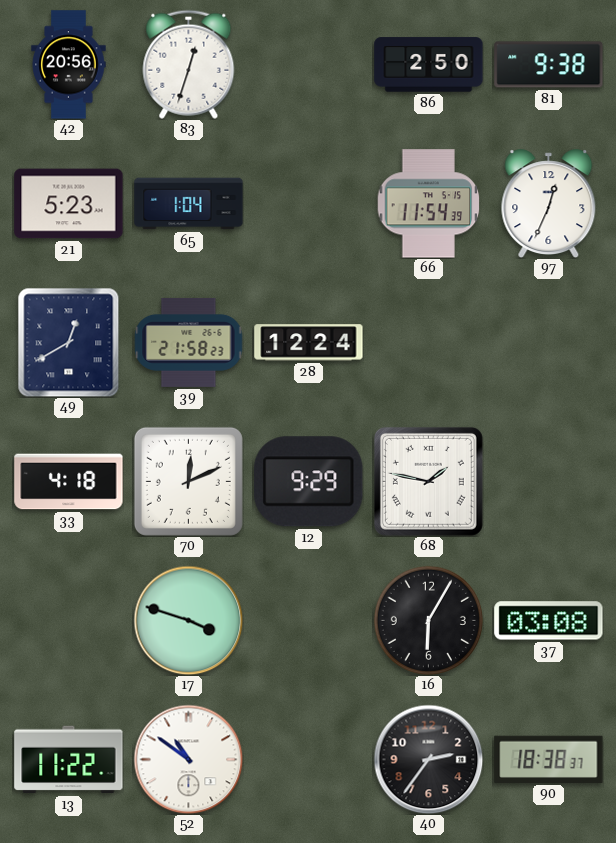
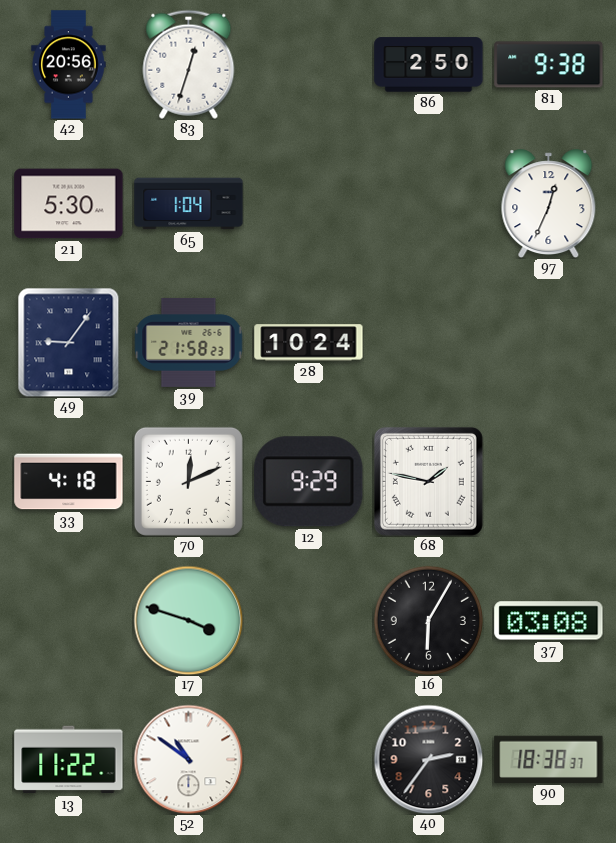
21: 5:23 -> 5:30 (69, 204)
66: 11:54 -> none (429, 204)
49: 12:40 -> 9:06 (69, 342)
28: 12:24 -> 10:24 (309, 343)
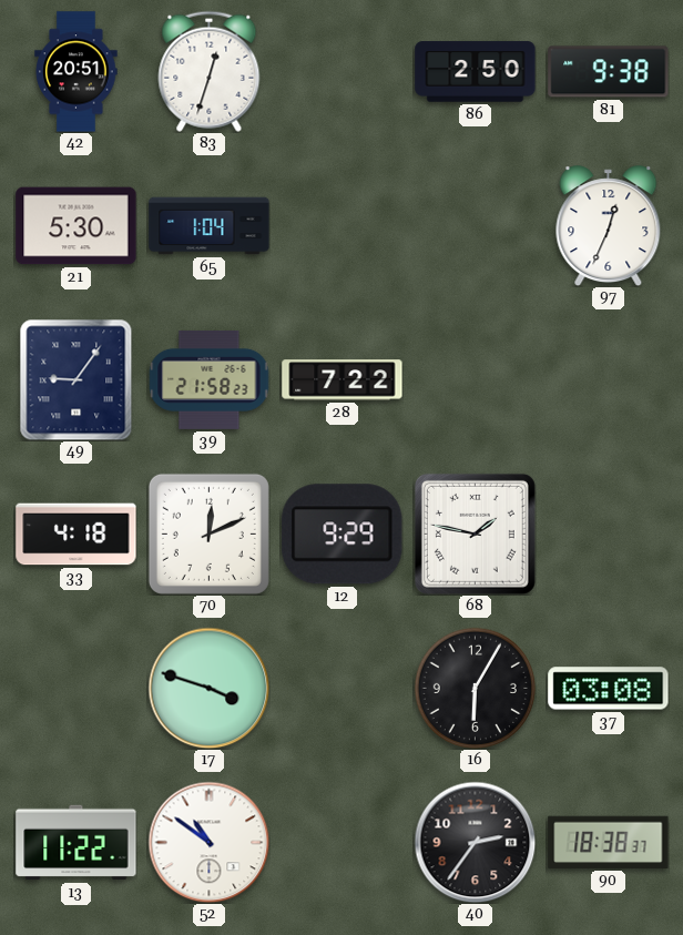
42: 20:56 -> 20:51 (77, 72)
28: 10:24 -> 7:22 (343, 380)
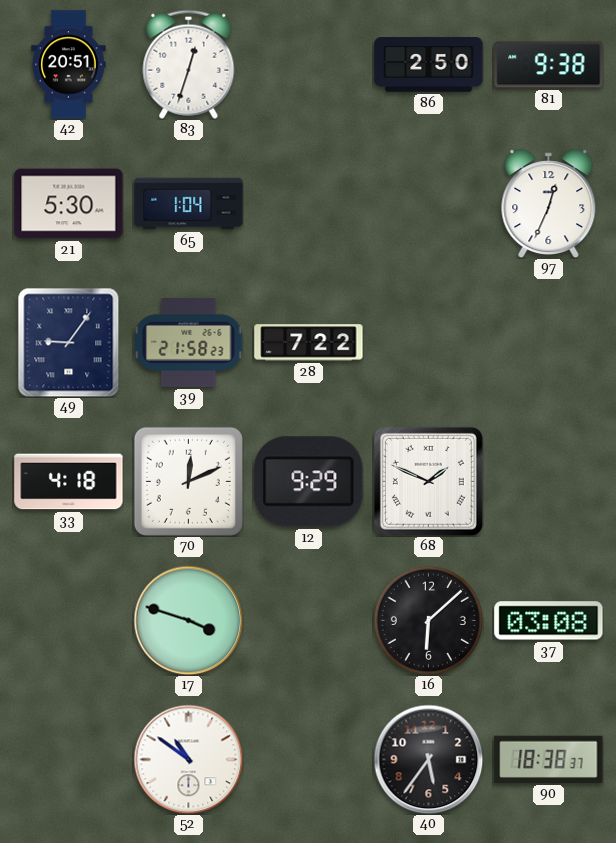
68: 1:47 -> 1:49 (428, 481)
16: 6:05 -> 6:08 (428, 620)
13: 11:22 -> none (77, 843)
40: 2:36 -> 5:36 (428, 759)
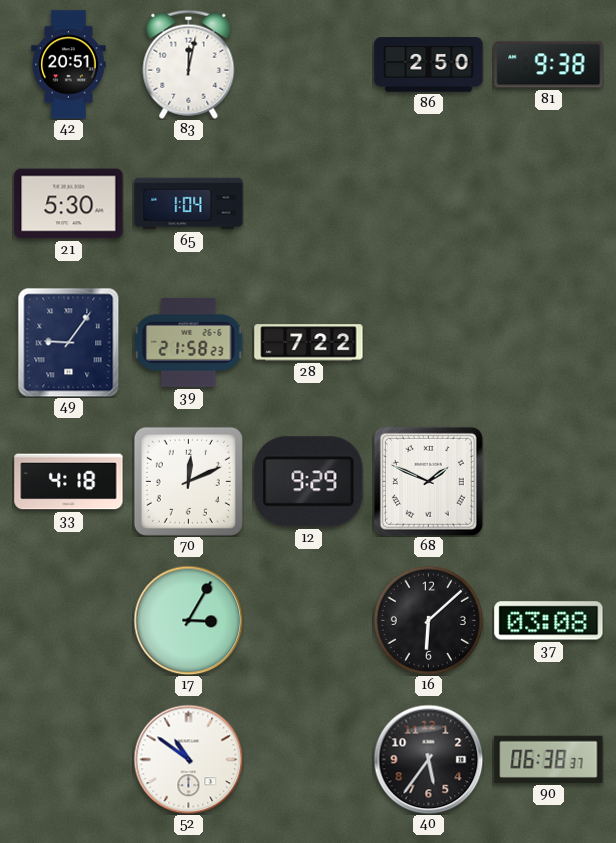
83: 12:33 -> 12:02 (189, 64)
97: 12:34 -> none (549, 204)
17: 3:48 -> 3:05 (188, 620)
90: 18:38 -> 06:38 (549, 759)
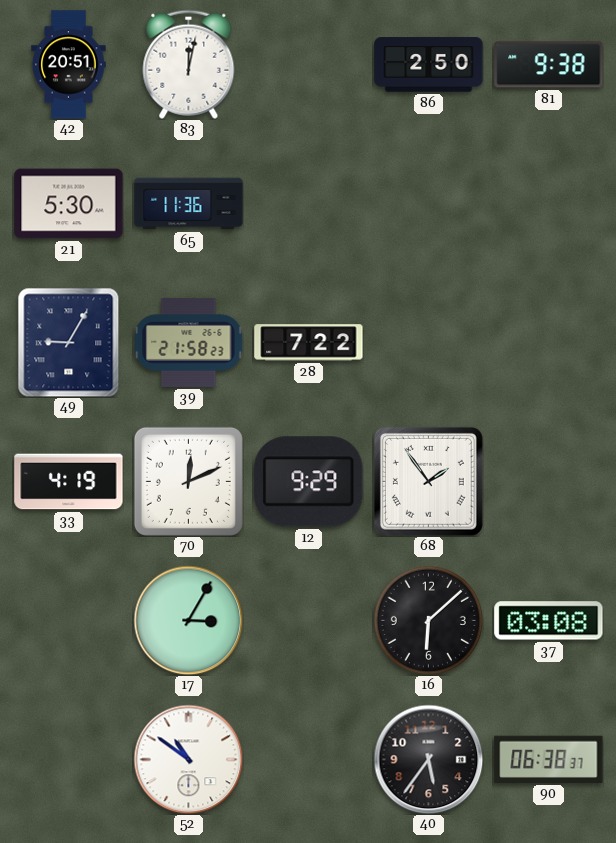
65: 1:04 -> 11:36 (189, 204)
49: 9:06 -> 9:05 (69, 342)
33: 4:18 -> 4:19 (69, 482)
68: 1:49 -> 1:54 (428, 481)
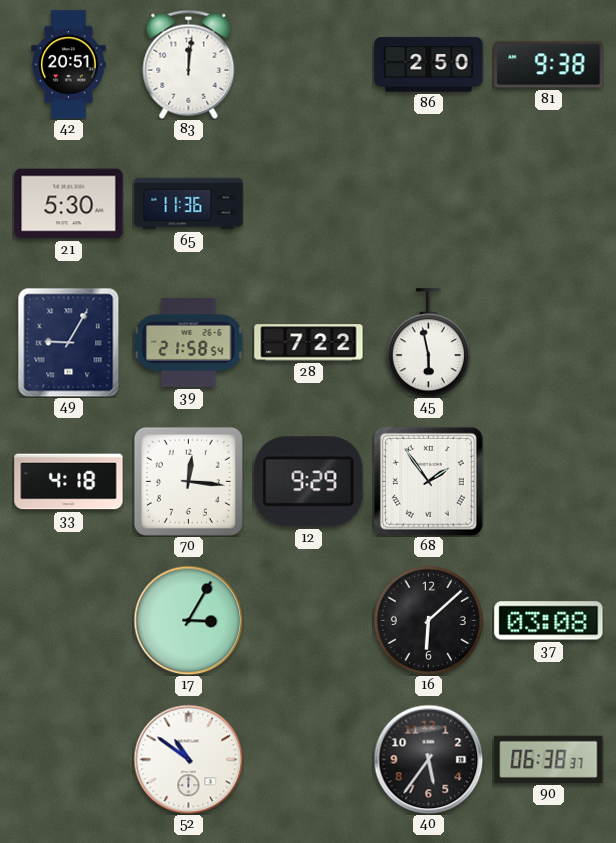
83: 12:02 -> 12:01 (189, 64)
39: 21:58:23 -> 21:58:54 (188, 342)
45: none -> 5:58 (428, 343)
33: 4:19 -> 4:18 (69, 482)
70: 12:11 -> 12:16 (188, 481)
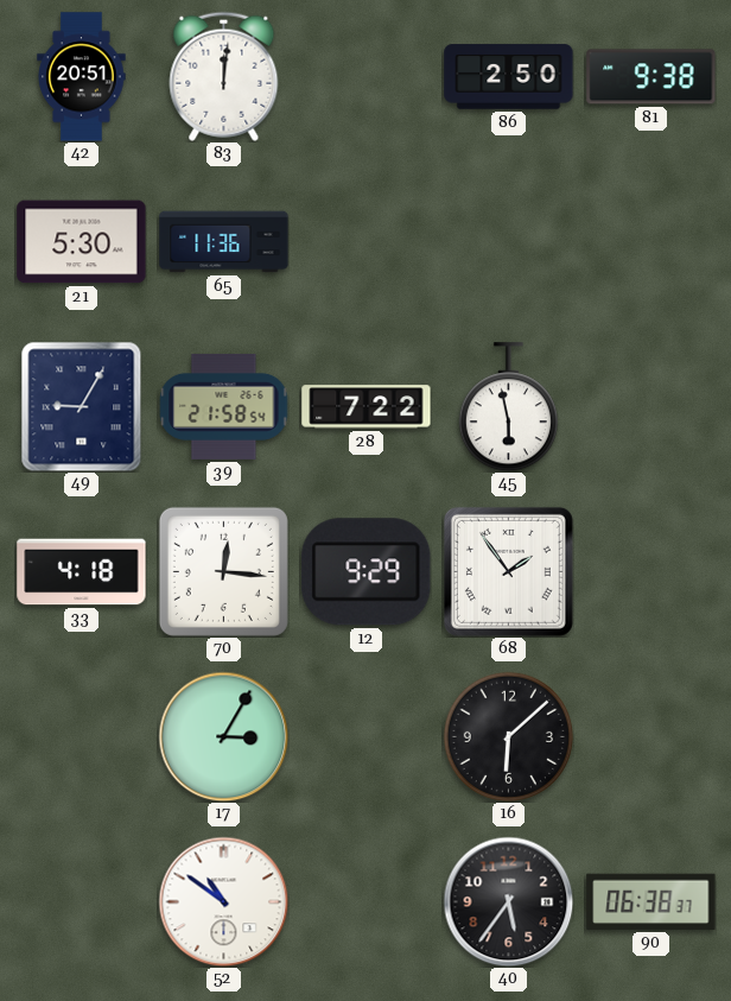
37: 03:08 -> none (549, 621)
